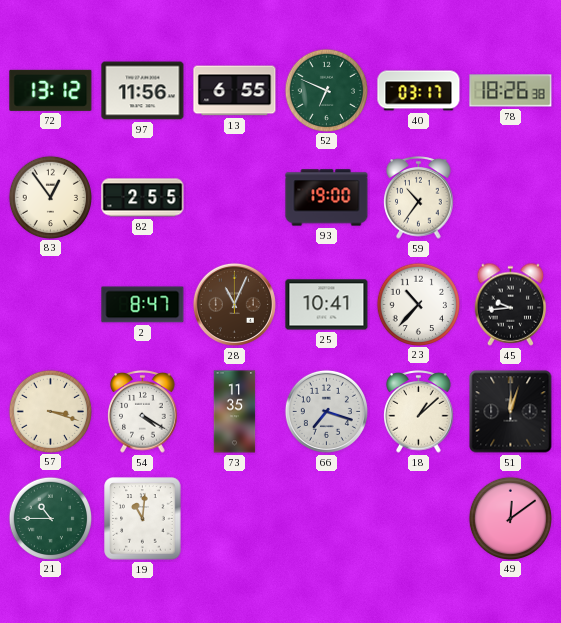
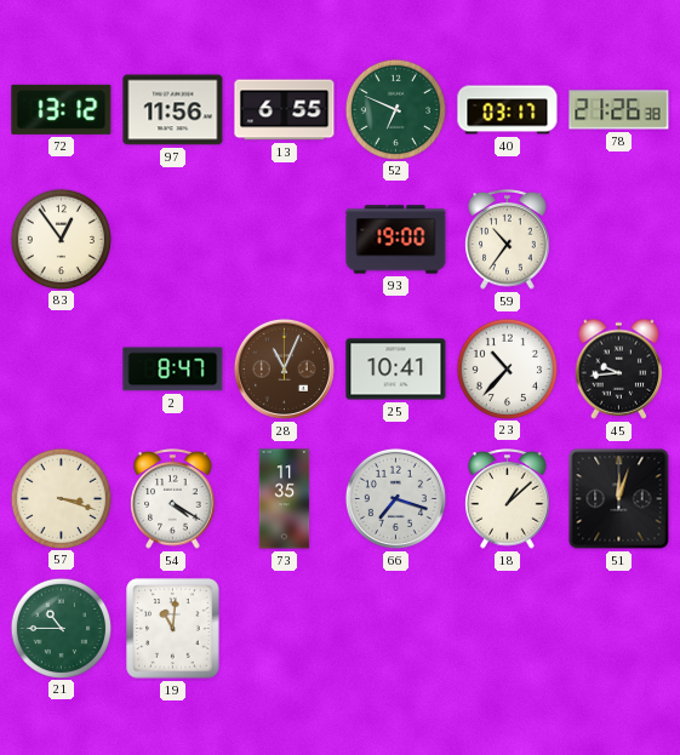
78: 18:26 -> 21:26 (619, 110)
82: 2:55 -> none (143, 198)
49: 12:09 -> none (510, 518)
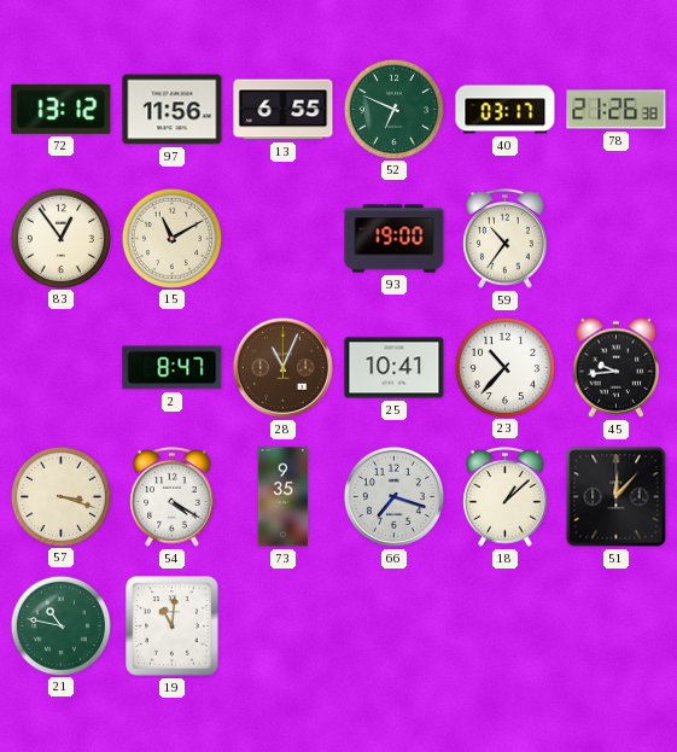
15: none -> 11:10 (171, 238)
73: 11:35 -> 9:35 (284, 497)
51: 12:03 -> 12:07 (617, 497)
21: 10:45 -> 10:47 (60, 625)
